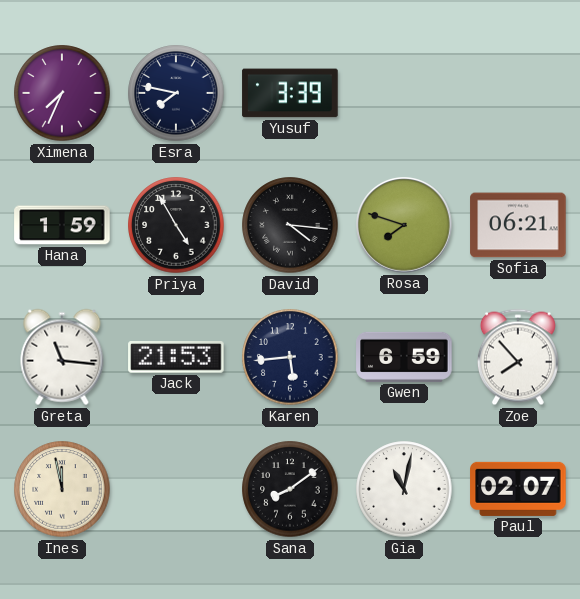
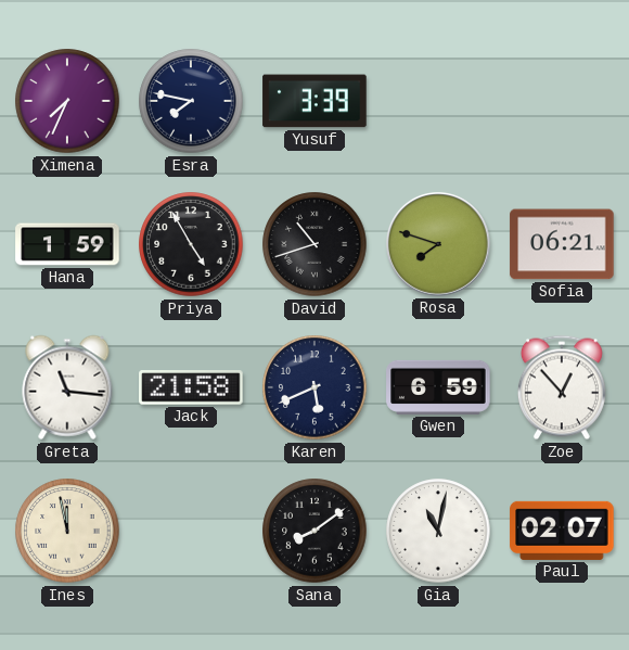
David: 4:16 -> 10:42 (314, 244)
Jack: 21:53 -> 21:58 (191, 387)
Karen: 5:44 -> 5:41 (314, 387)
Zoe: 7:53 -> 12:53 (562, 387)
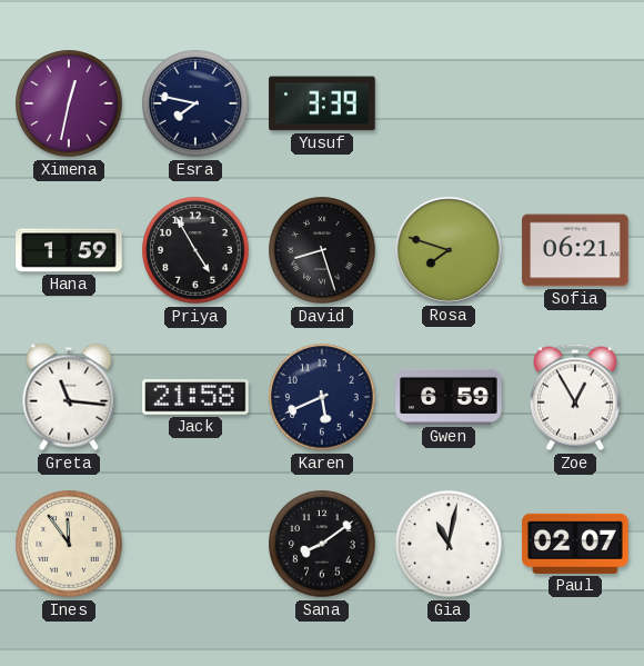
Ximena: 7:34 -> 12:32 (69, 103)
David: 10:42 -> 8:27 (322, 250)
Zoe: 12:53 -> 12:55 (575, 397)
Ines: 11:58 -> 11:54 (69, 544)
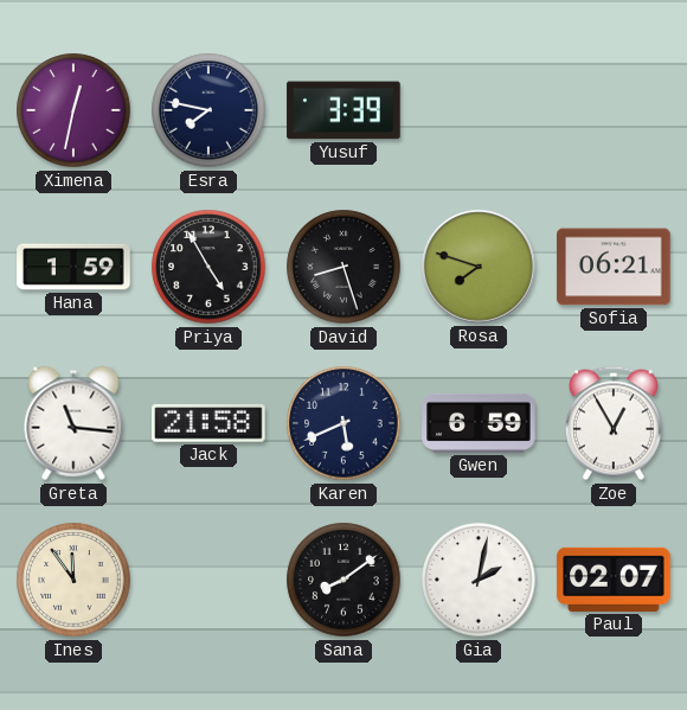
Gia: 11:02 -> 2:02 (479, 580)
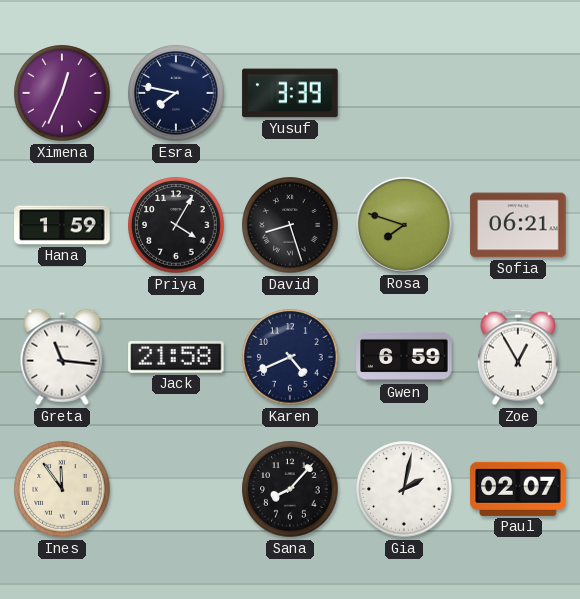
Ximena: 12:32 -> 12:34 (62, 93)
Priya: 4:55 -> 4:05 (176, 225)
Karen: 5:41 -> 4:41 (290, 357)
Sana: 8:09 -> 8:07 (290, 489)
